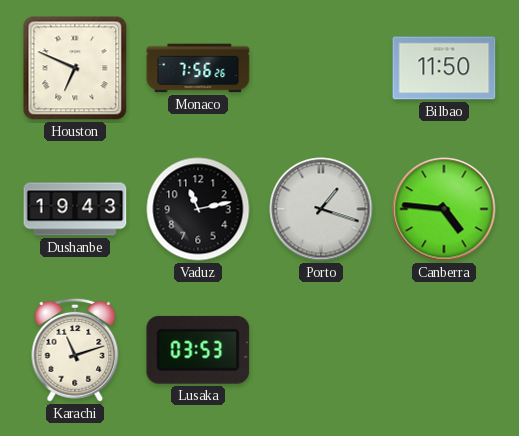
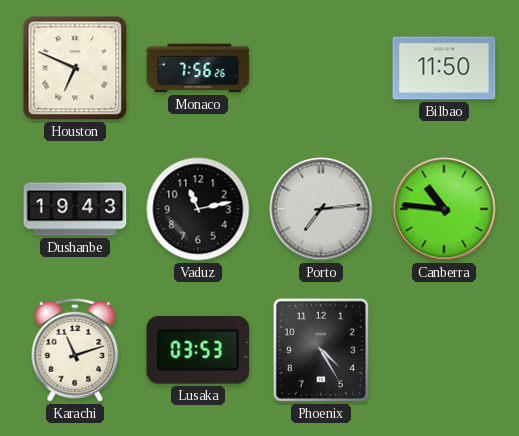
Porto: 1:18 -> 7:14 (321, 209)
Canberra: 4:46 -> 10:46 (444, 209)
Phoenix: none -> 4:25 (321, 350)
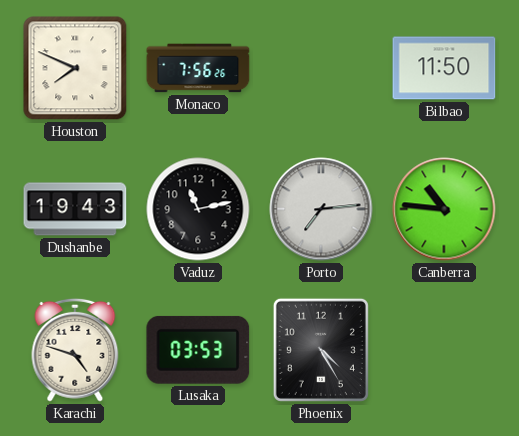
Houston: 6:49 -> 7:49 (75, 68)
Karachi: 11:12 -> 4:48 (75, 350)
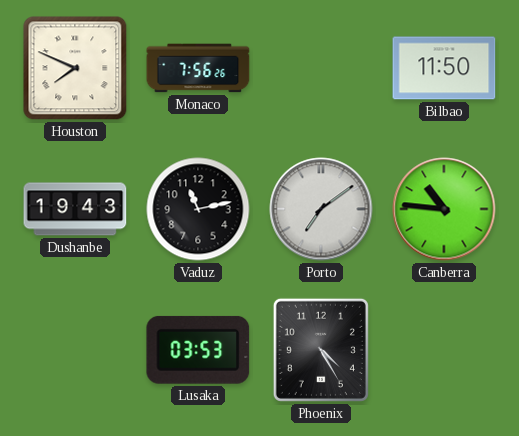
Porto: 7:14 -> 7:09 (321, 209)
Karachi: 4:48 -> none (75, 350)
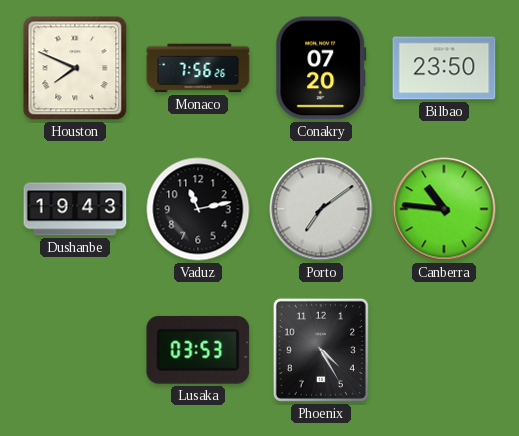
Conakry: none -> 07:20 (321, 68)
Bilbao: 11:50 -> 23:50 (444, 68)
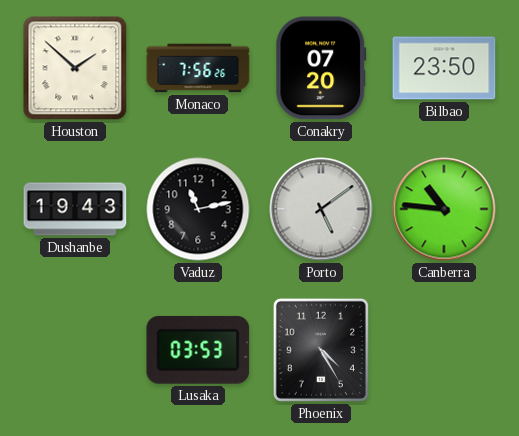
Houston: 7:49 -> 1:52 (75, 68)
Porto: 7:09 -> 5:09 (321, 209)
